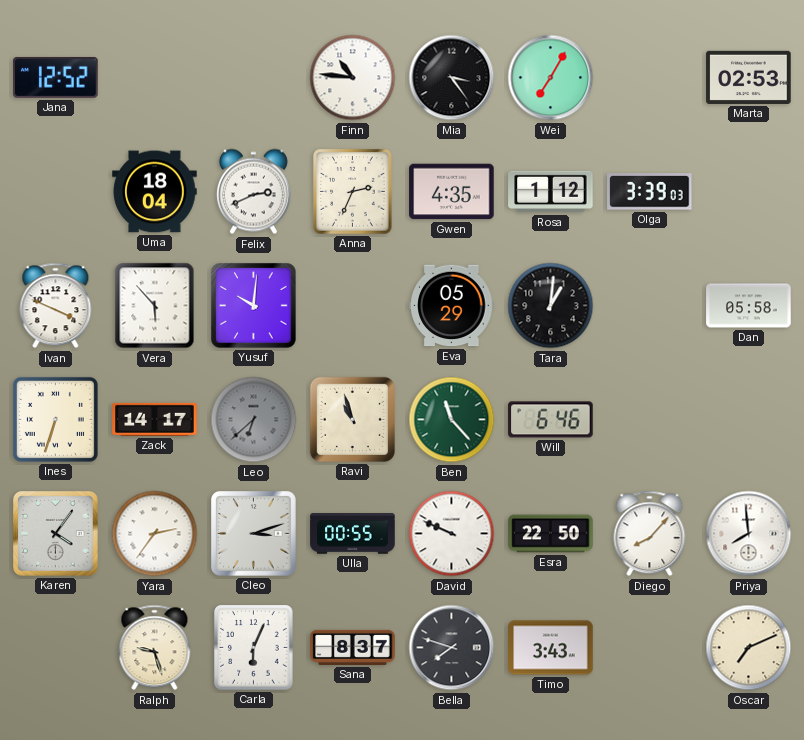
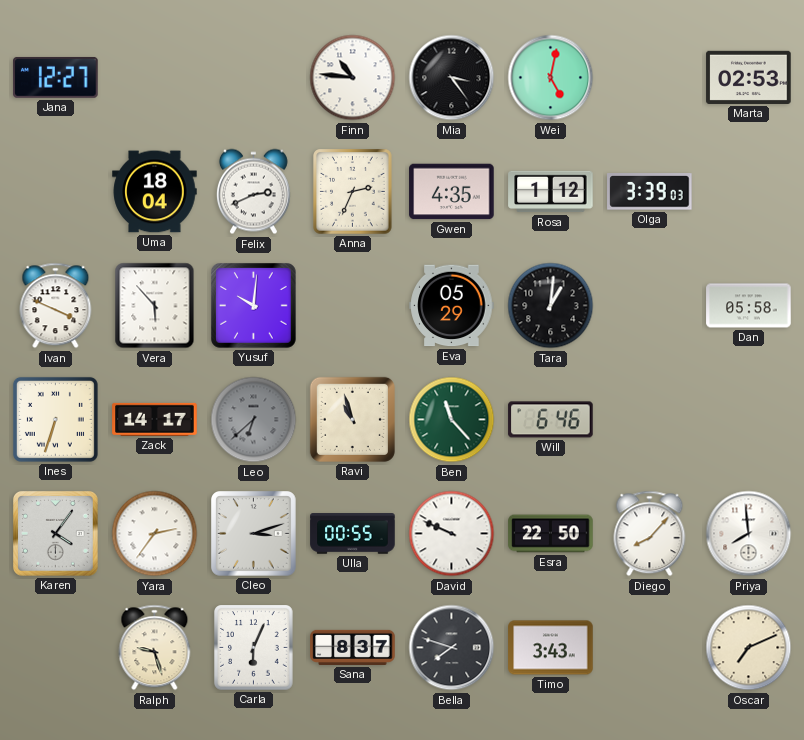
Jana: 12:52 -> 12:27 (56, 77)
Wei: 7:05 -> 5:02 (551, 78)
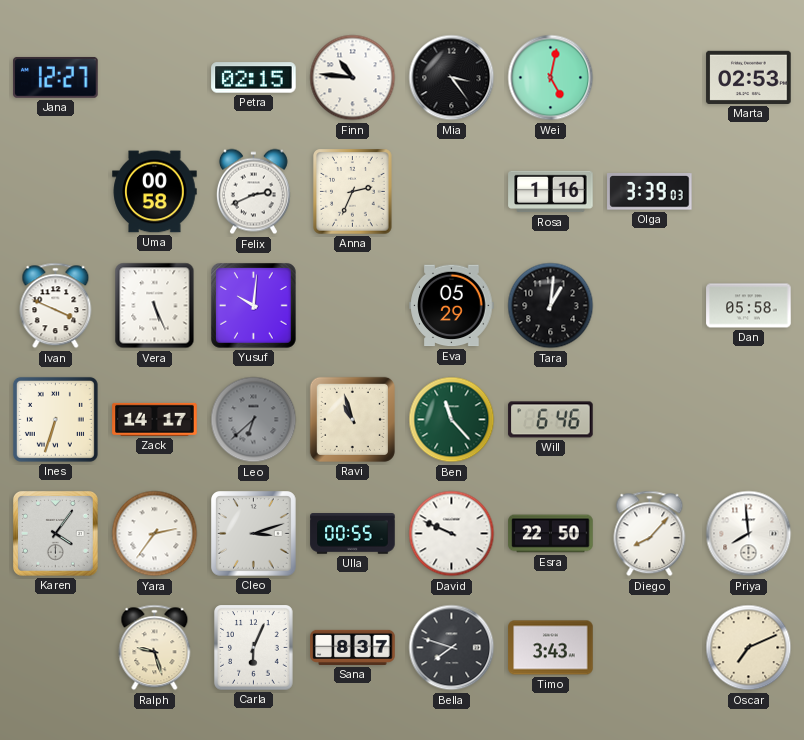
Petra: none -> 02:15 (254, 78)
Uma: 18:04 -> 00:58 (155, 192)
Gwen: 4:35 -> none (452, 192)
Rosa: 1:12 -> 1:16 (551, 192)
Vera: 5:53 -> 5:26 (155, 306)
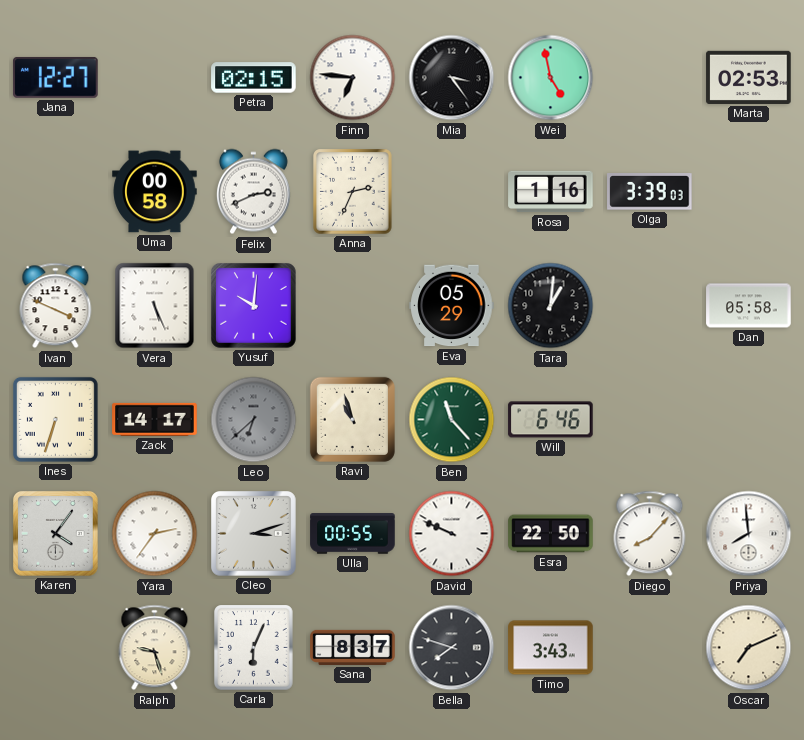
Finn: 10:46 -> 6:46 (353, 78)
Wei: 5:02 -> 4:58 (551, 78)
